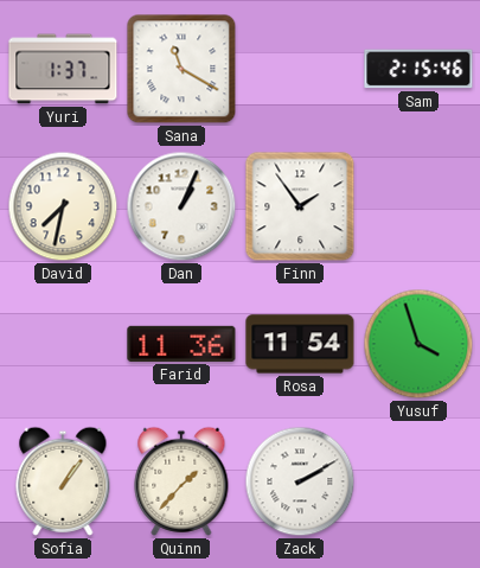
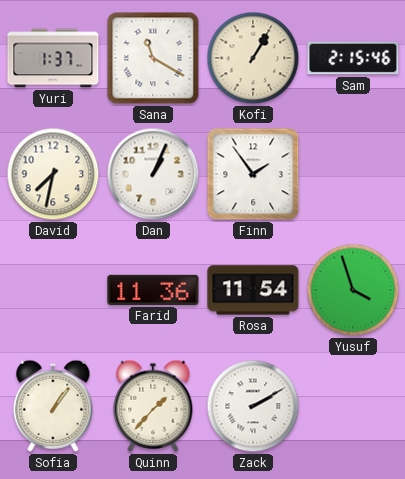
Kofi: none -> 1:05 (253, 58)
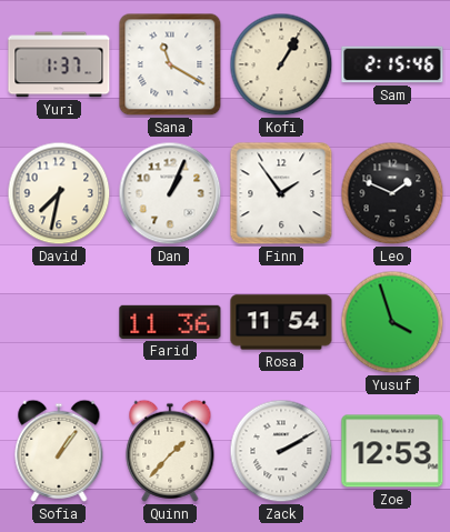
Leo: none -> 1:49 (392, 193)
Zoe: none -> 12:53 (392, 451)
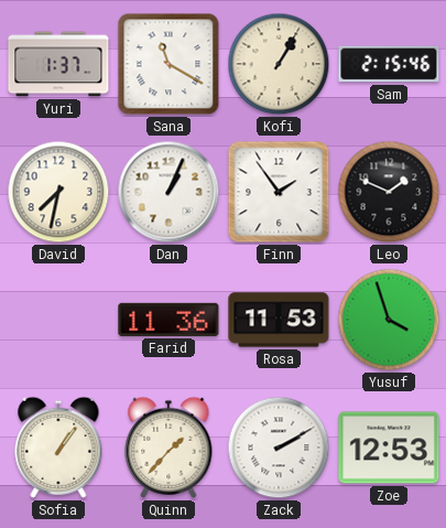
Rosa: 11:54 -> 11:53 (279, 320)
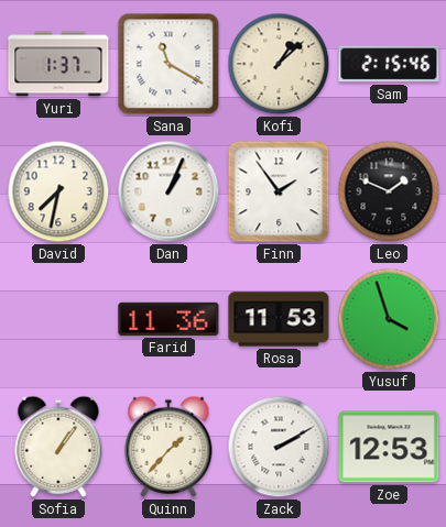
Kofi: 1:05 -> 1:08 (279, 64)
